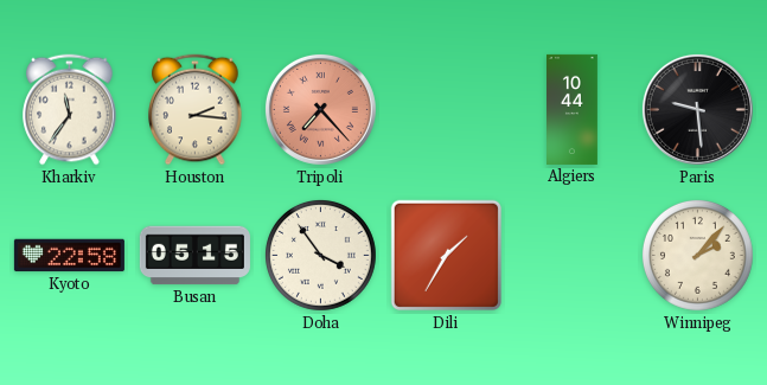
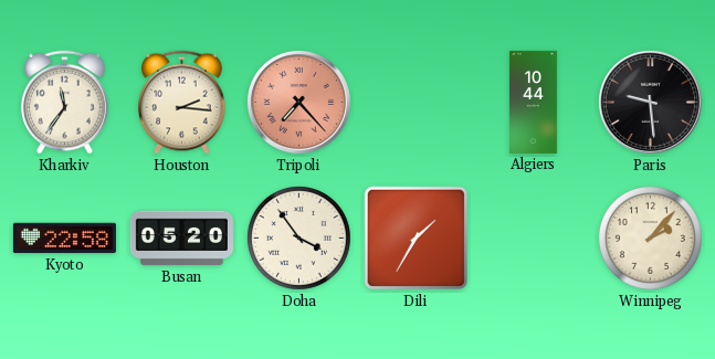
Busan: 05:15 -> 05:20 (181, 239)
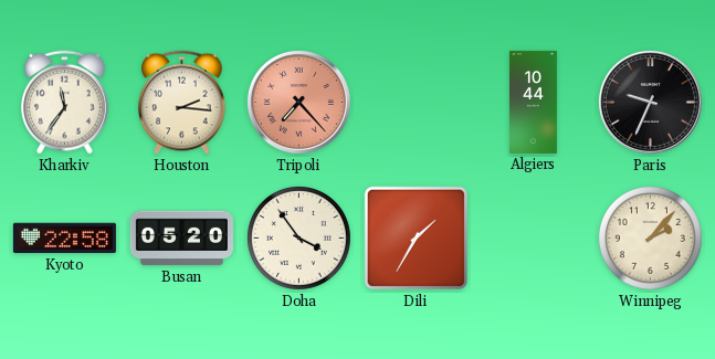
Paris: 9:29 -> 9:34 (650, 102)
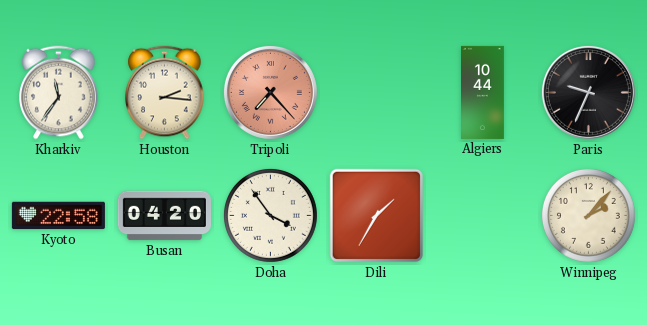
Busan: 05:20 -> 04:20 (164, 216)
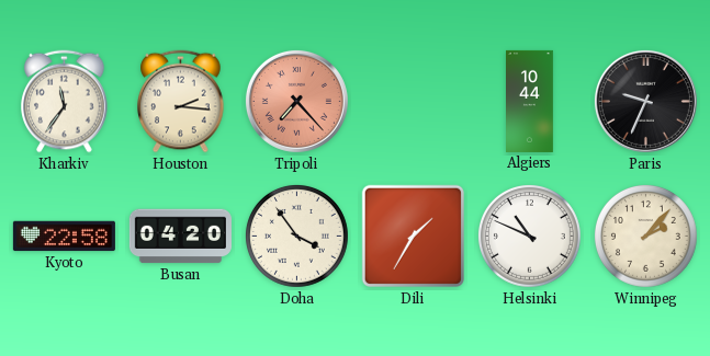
Helsinki: none -> 10:49 (529, 236)
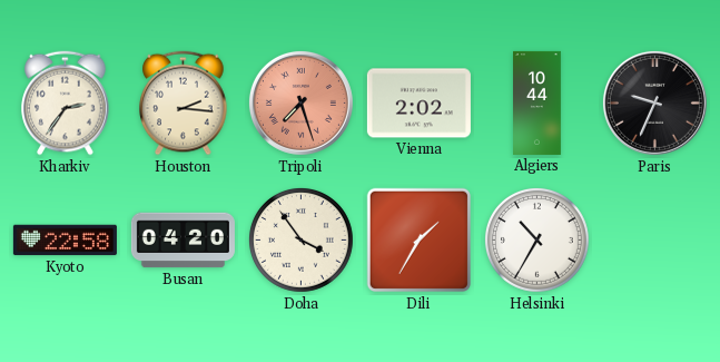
Kharkiv: 11:36 -> 2:36 (66, 104)
Tripoli: 7:23 -> 7:27 (300, 102)
Vienna: none -> 2:02 (418, 104)
Helsinki: 10:49 -> 10:35 (536, 239)
Winnipeg: 2:07 -> none (645, 236)
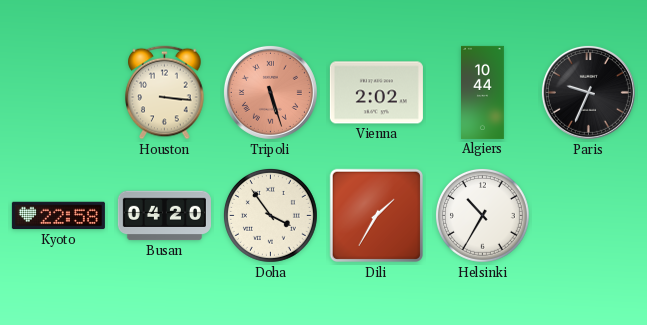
Kharkiv: 2:36 -> none (66, 104)
Houston: 2:16 -> 3:16 (165, 93)
Tripoli: 7:27 -> 5:27 (270, 92)
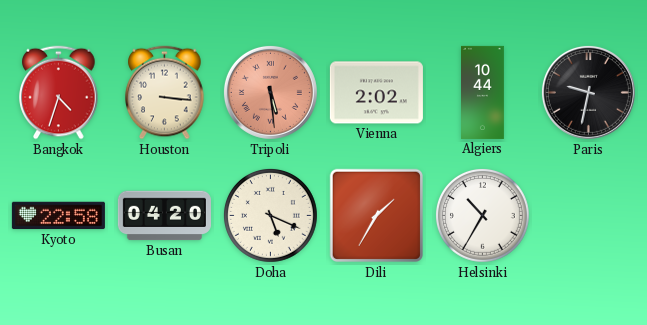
Bangkok: none -> 4:33 (59, 93)
Tripoli: 5:27 -> 5:29 (270, 92)
Paris: 9:34 -> 9:32 (588, 92)
Doha: 3:54 -> 5:19 (270, 215)
